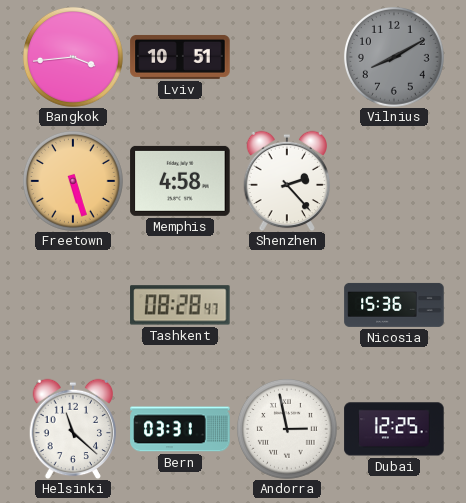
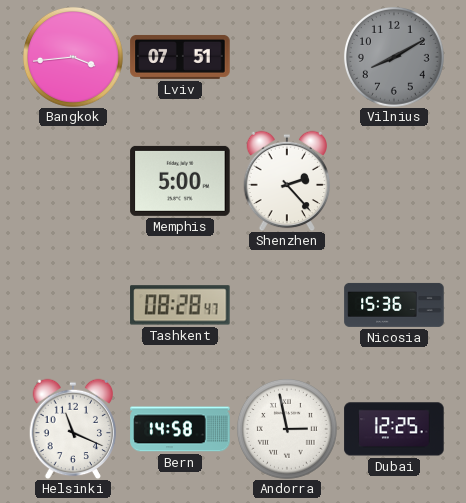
Lviv: 10:51 -> 07:51 (180, 57)
Freetown: 5:27 -> none (73, 181)
Memphis: 4:58 -> 5:00 (180, 181)
Helsinki: 11:22 -> 11:19 (73, 429)
Bern: 03:31 -> 14:58 (180, 429)
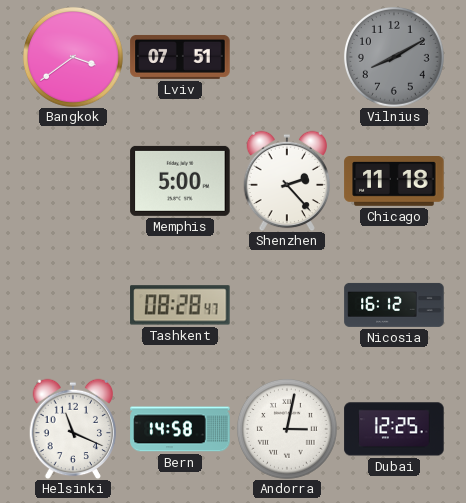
Bangkok: 3:44 -> 3:39 (73, 57)
Chicago: none -> 11:18 (394, 182)
Nicosia: 15:36 -> 16:12 (394, 305)
Andorra: 2:58 -> 3:02 (287, 429)
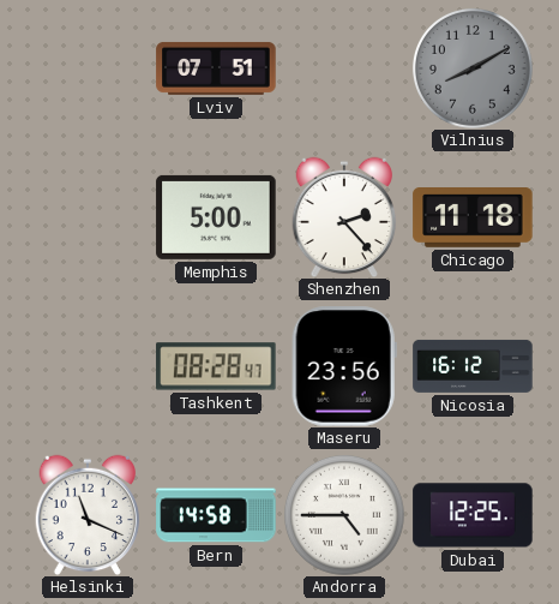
Bangkok: 3:39 -> none (73, 57)
Maseru: none -> 23:56 (344, 366)
Andorra: 3:02 -> 4:45 (344, 515)
